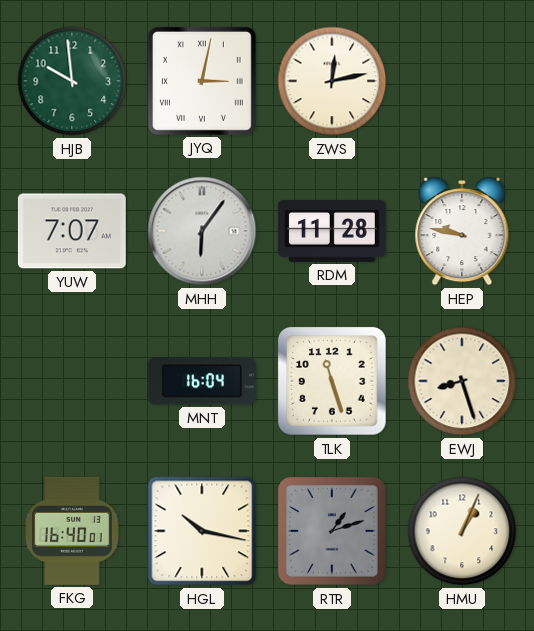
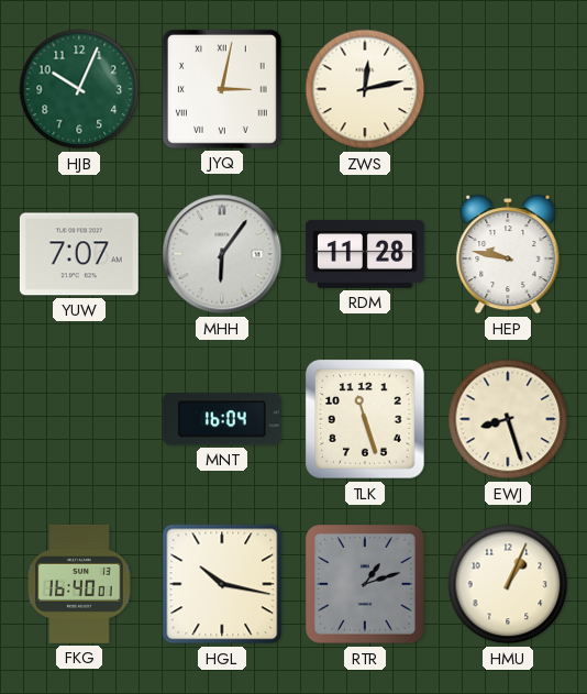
HJB: 9:59 -> 10:04 (79, 89)
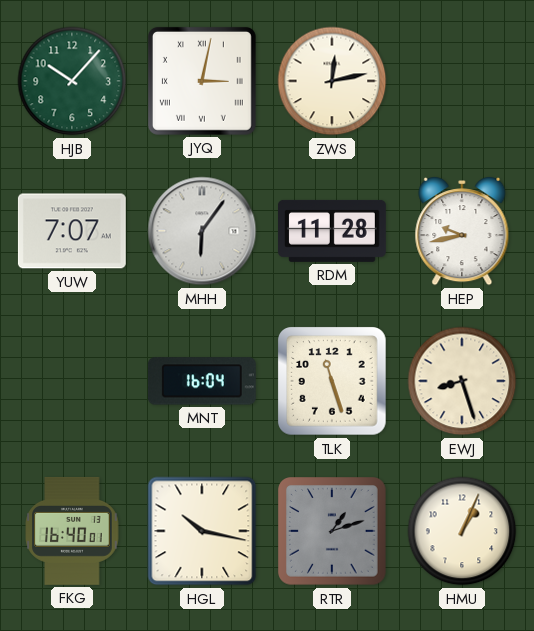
HJB: 10:04 -> 10:07 (72, 81)
HEP: 9:47 -> 9:43 (462, 232)
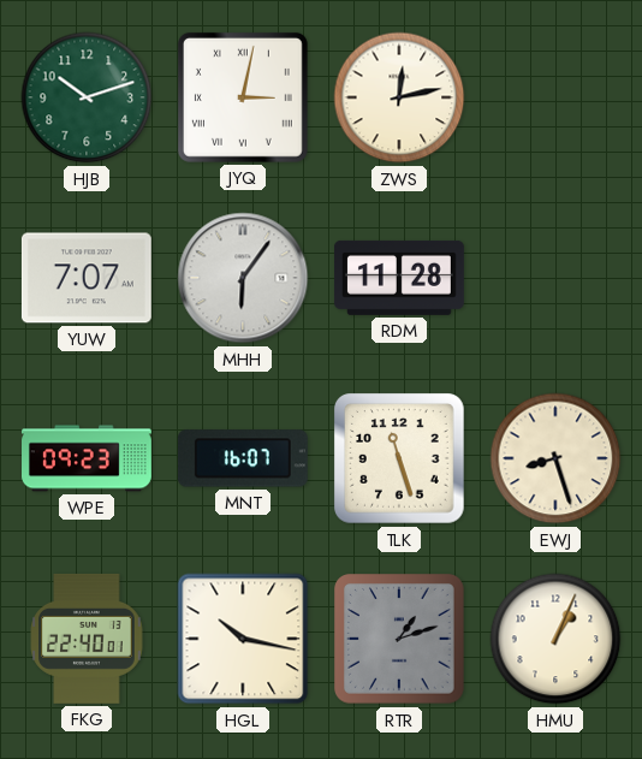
HJB: 10:07 -> 10:12 (87, 97)
HEP: 9:43 -> none (462, 232)
WPE: none -> 09:23 (88, 458)
MNT: 16:04 -> 16:07 (243, 458)
FKG: 16:40 -> 22:40 (87, 639)
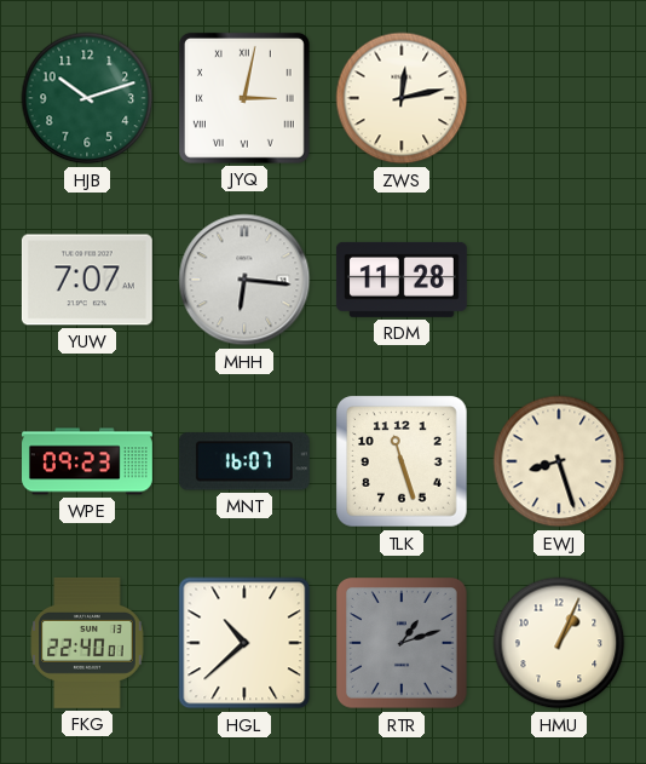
MHH: 6:06 -> 6:16 (244, 280)
HGL: 10:17 -> 10:38 (244, 643)
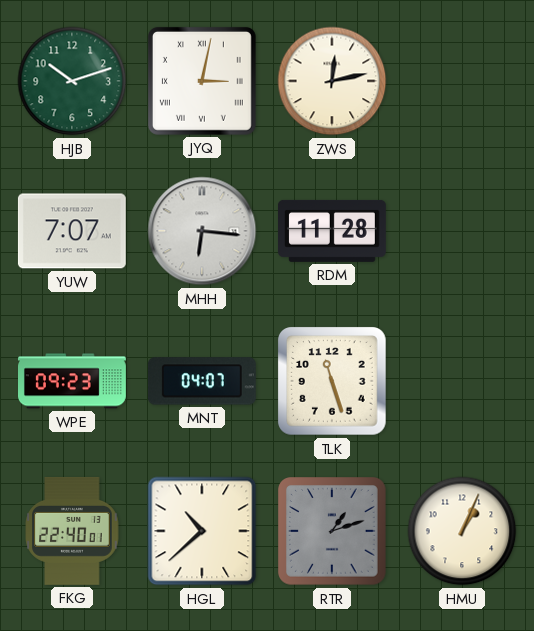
MNT: 16:07 -> 04:07 (202, 381)
EWJ: 8:27 -> none (559, 461)
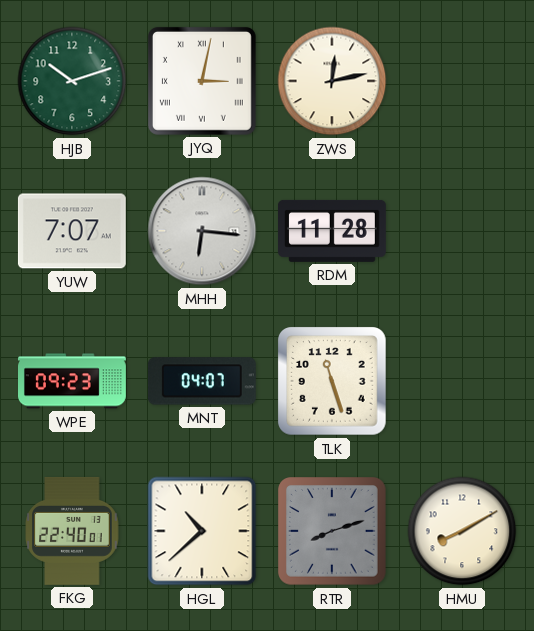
RTR: 1:12 -> 8:12 (332, 531)
HMU: 1:04 -> 8:10 (462, 531)
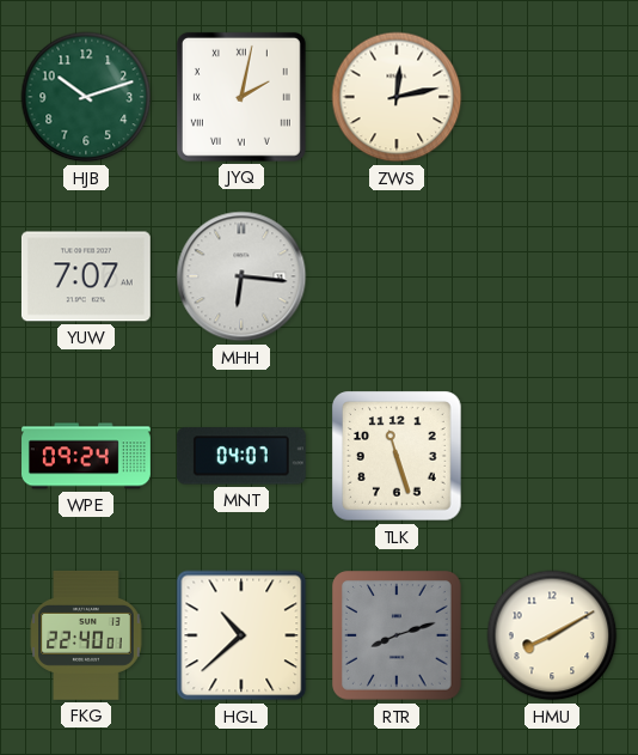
JYQ: 3:02 -> 2:02 (241, 97)
RDM: 11:28 -> none (332, 231)
WPE: 09:23 -> 09:24 (87, 456)
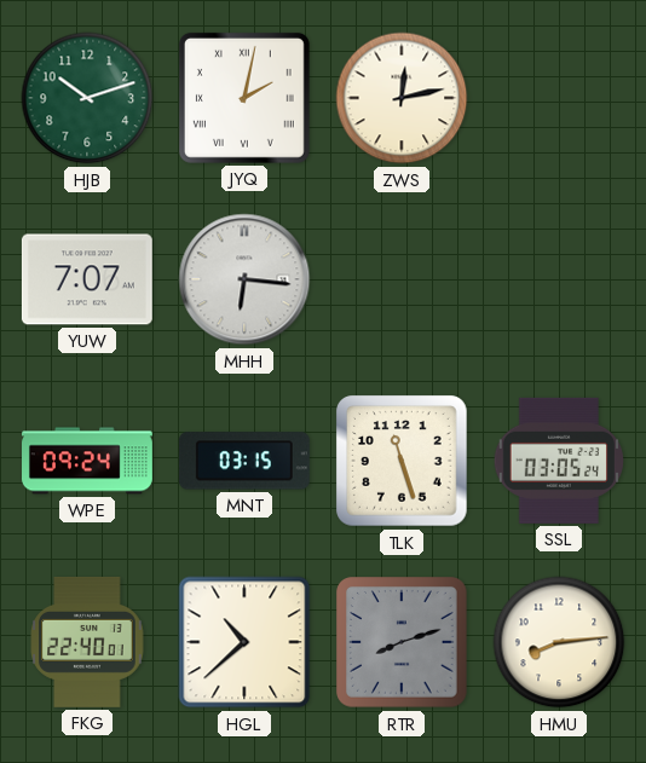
MNT: 04:07 -> 03:15 (244, 461)
SSL: none -> 03:05 (558, 461)
HMU: 8:10 -> 8:14 (559, 642)
